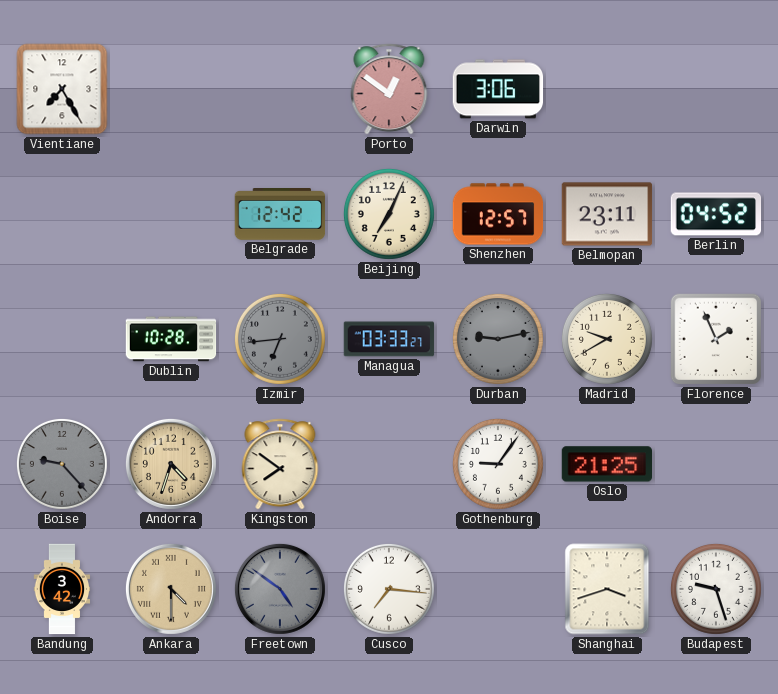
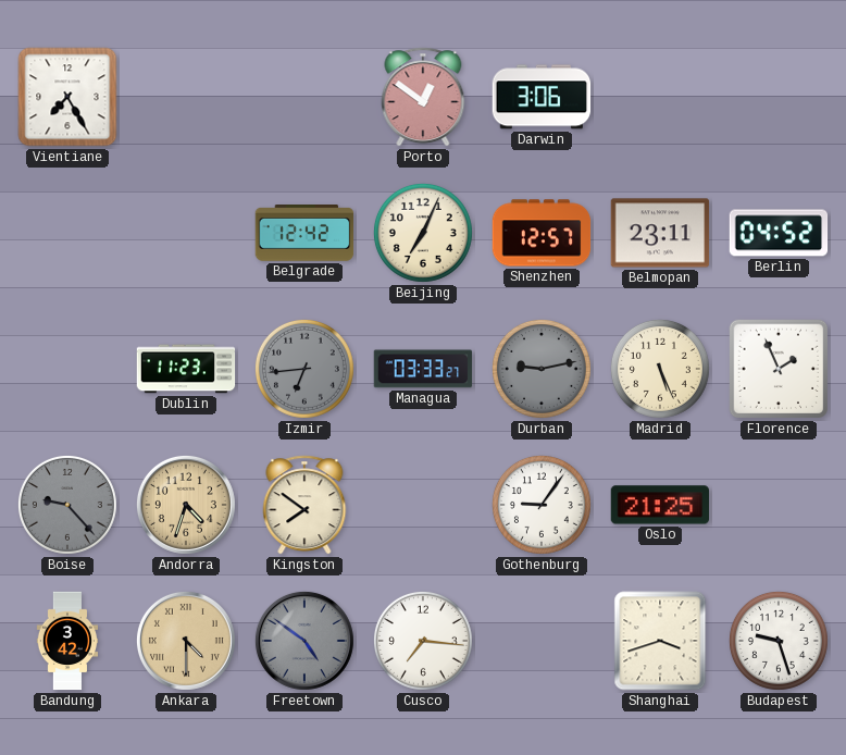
Dublin: 10:28 -> 11:23 (186, 369)
Madrid: 9:40 -> 5:26 (660, 369)
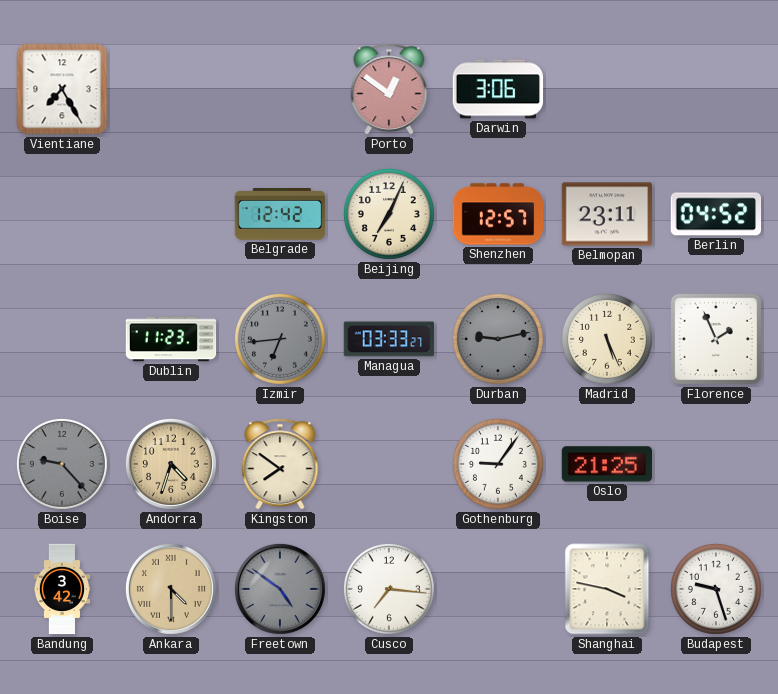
Shanghai: 3:42 -> 3:47 (607, 589)
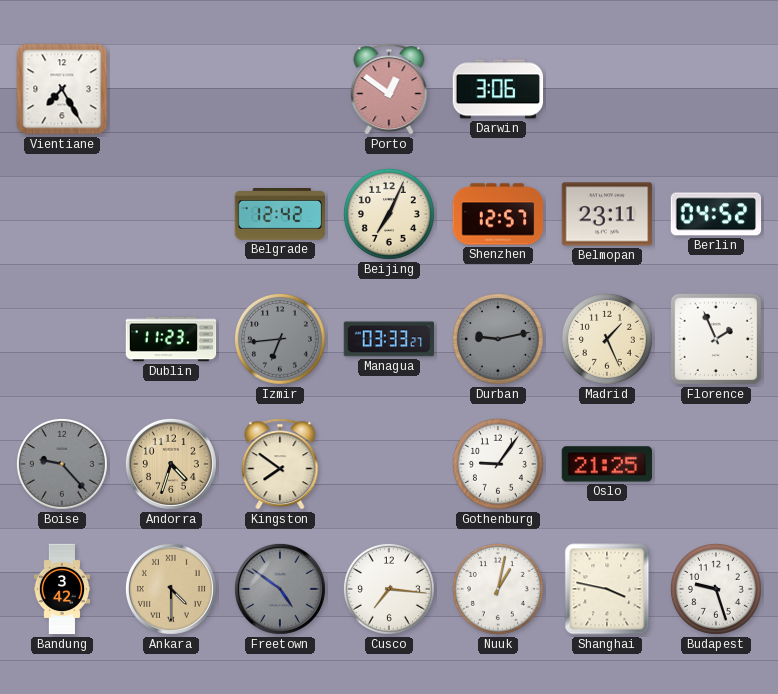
Madrid: 5:26 -> 1:26 (607, 339)
Nuuk: none -> 1:02 (498, 589)
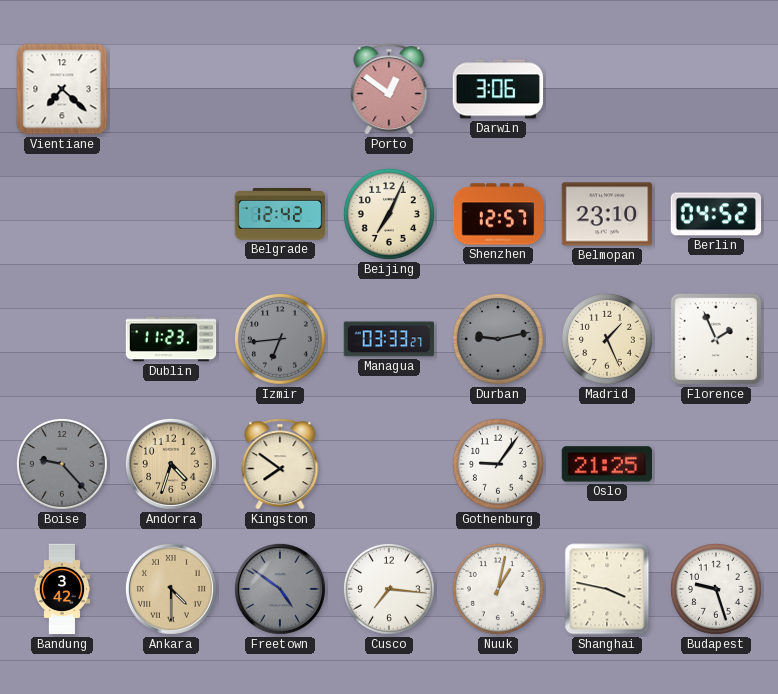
Vientiane: 7:25 -> 7:22 (62, 89)
Belmopan: 23:11 -> 23:10 (607, 214)
